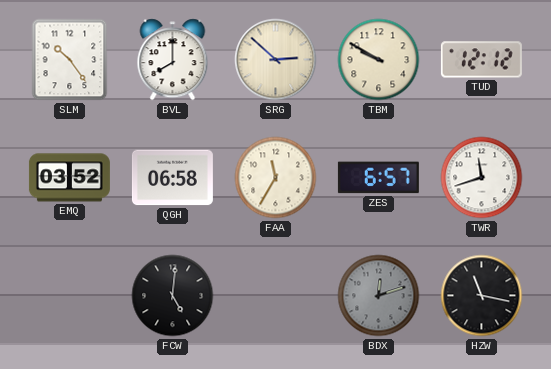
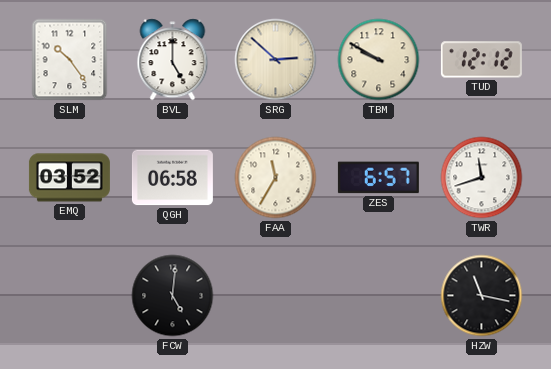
BVL: 8:00 -> 5:00 (173, 60)
BDX: 12:12 -> none (379, 296)
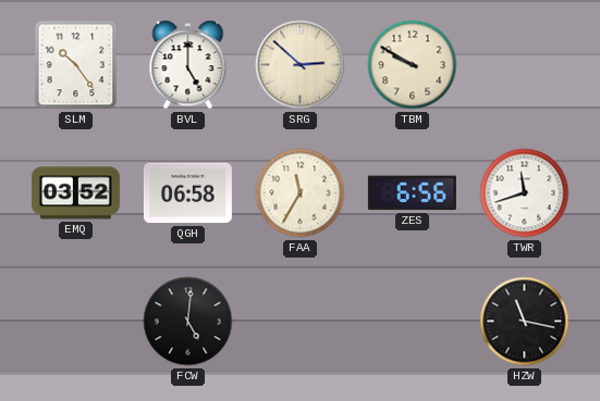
TUD: 12:12 -> none (481, 60)
ZES: 6:57 -> 6:56 (412, 193)
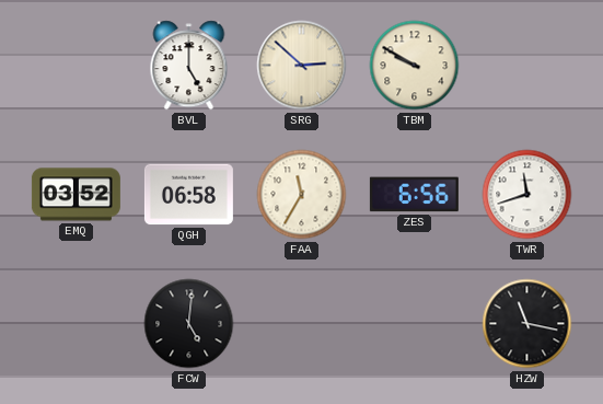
SLM: 10:24 -> none (76, 65)
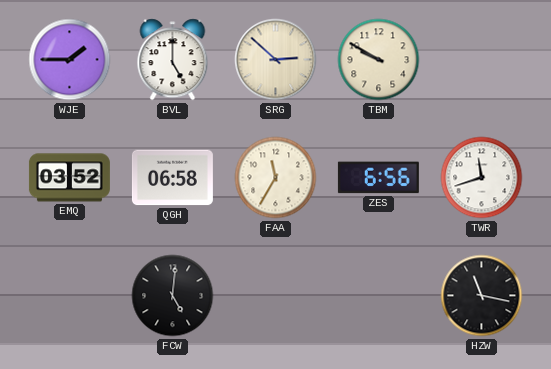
WJE: none -> 1:45 (70, 60)
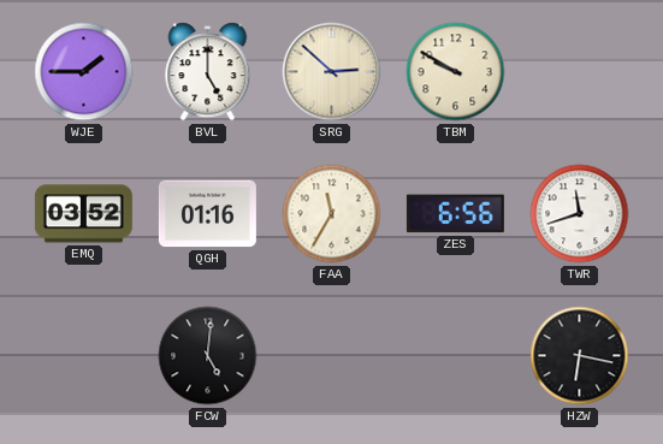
QGH: 06:58 -> 01:16 (207, 214)
HZW: 11:17 -> 6:17 (580, 356)
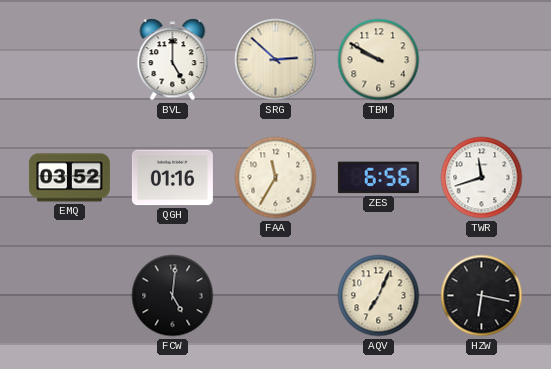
WJE: 1:45 -> none (84, 72)
AQV: none -> 7:04 (379, 296)
